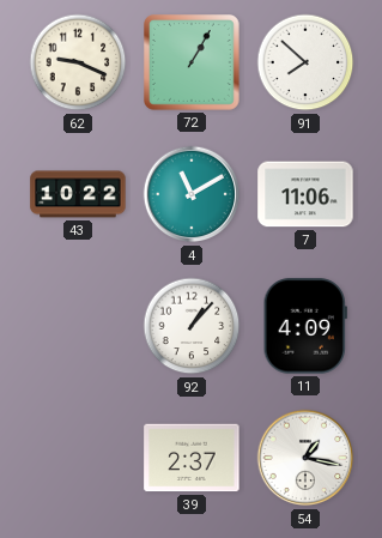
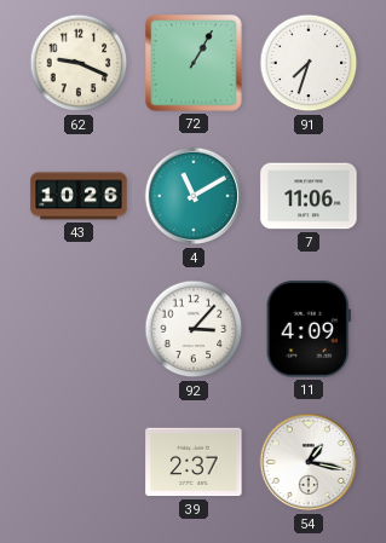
91: 7:52 -> 7:33 (309, 63)
43: 10:22 -> 10:26 (79, 196)
92: 1:07 -> 3:07 (194, 329)
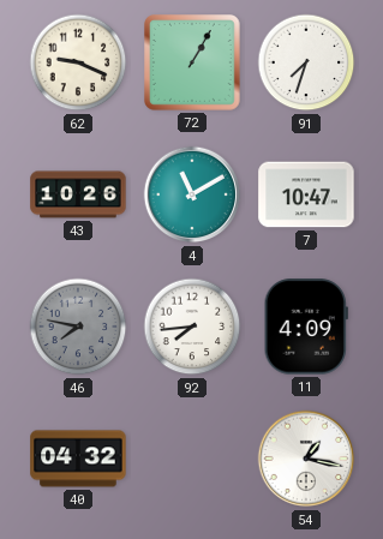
7: 11:06 -> 10:47 (306, 194)
46: none -> 7:47 (78, 327)
92: 3:07 -> 7:44 (192, 327)
40: none -> 04:32 (78, 459)
39: 2:37 -> none (194, 462)
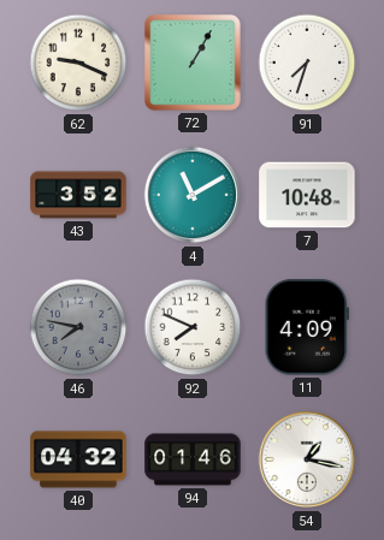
43: 10:26 -> 3:52 (78, 195)
7: 10:47 -> 10:48 (307, 195)
92: 7:44 -> 7:49 (193, 327)
94: none -> 01:46 (193, 459)
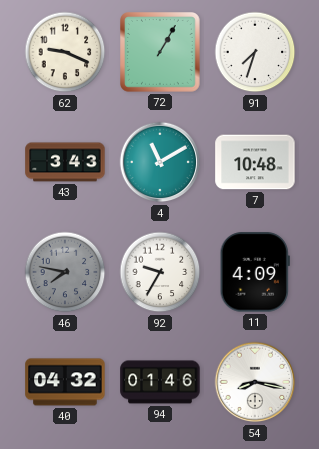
43: 3:52 -> 3:43 (65, 162)
92: 7:49 -> 9:35 (160, 272)
54: 1:17 -> 8:17 (255, 382)
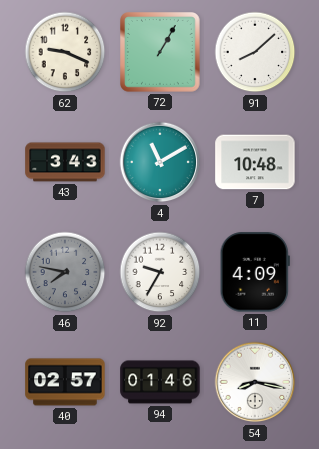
91: 7:33 -> 8:08 (255, 52)
40: 04:32 -> 02:57 (65, 382)
